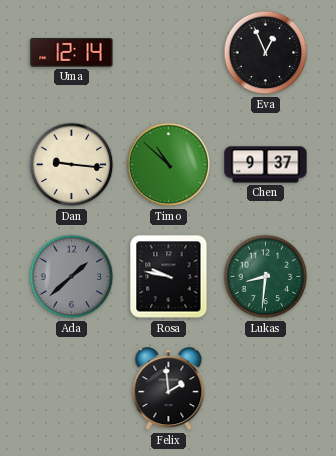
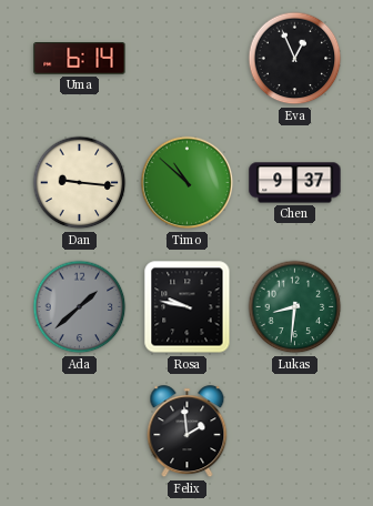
Uma: 12:14 -> 6:14 (80, 59)
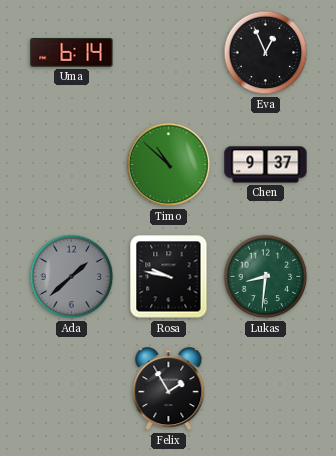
Dan: 9:16 -> none (80, 183)
Felix: 1:59 -> 1:55 (169, 389)
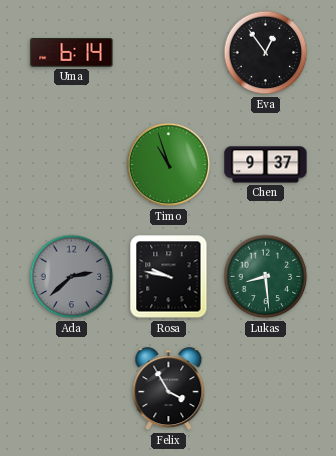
Eva: 12:56 -> 12:54 (266, 53)
Timo: 10:52 -> 10:57 (169, 165)
Ada: 1:38 -> 2:38 (72, 277)
Lukas: 8:31 -> 8:29 (266, 277)
Felix: 1:55 -> 3:55 (169, 389)
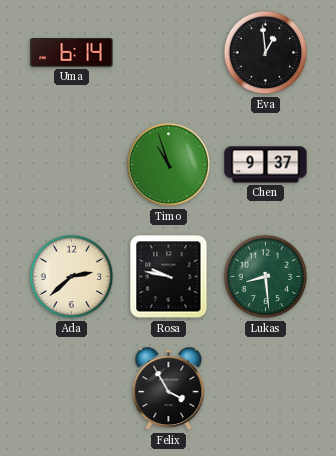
Eva: 12:54 -> 12:59 (266, 53)
Ada dial: grey -> cream (72, 277)
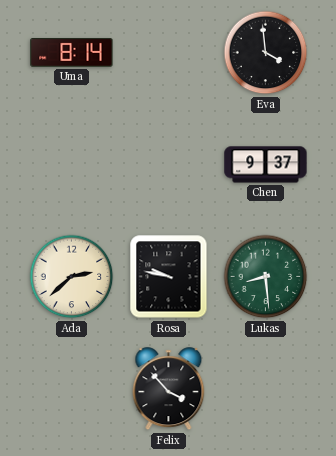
Uma: 6:14 -> 8:14 (72, 53)
Eva: 12:59 -> 3:59 (266, 53)
Timo: 10:57 -> none (169, 165)
Felix: 3:55 -> 3:53 (169, 389)
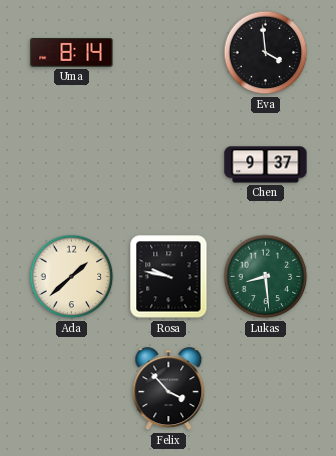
Ada: 2:38 -> 1:38 (72, 277)
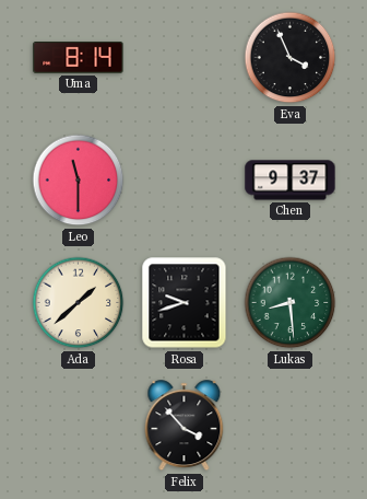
Eva: 3:59 -> 3:56 (291, 58)
Leo: none -> 11:30 (79, 181)
Rosa: 9:47 -> 9:42 (185, 303)
